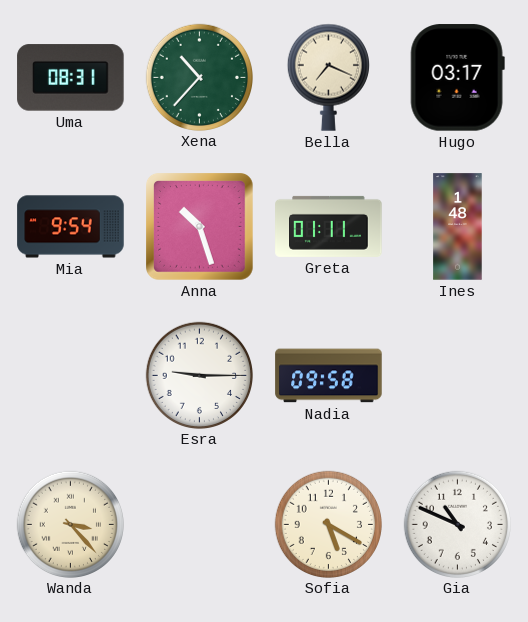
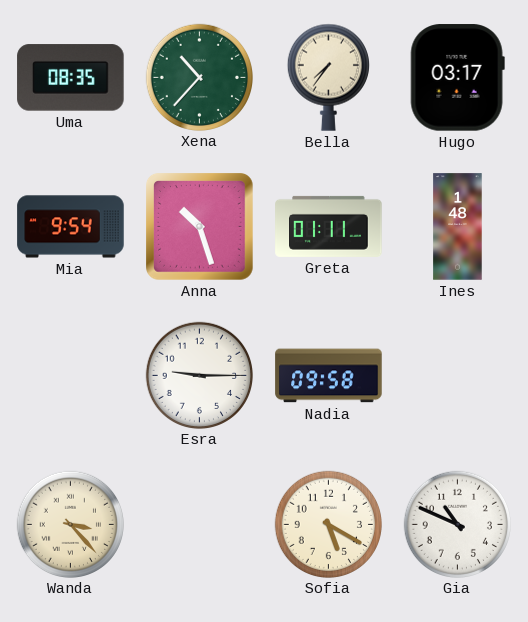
Uma: 08:31 -> 08:35 (71, 78)
Bella: 7:19 -> 7:36 (328, 77)
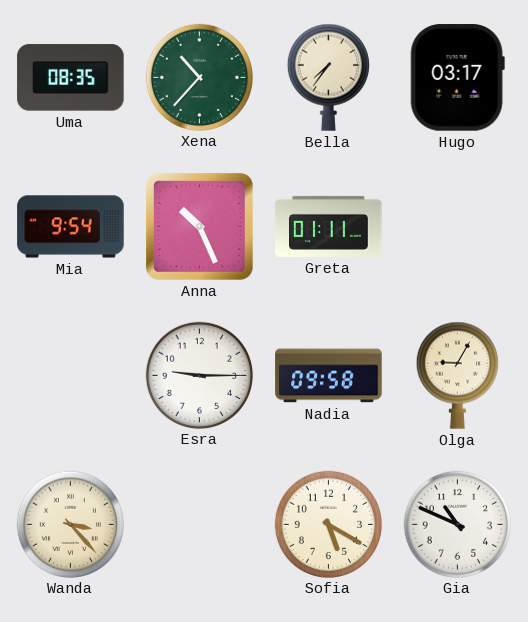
Anna: 10:27 -> 10:26 (200, 227)
Ines: 1:48 -> none (458, 227)
Olga: none -> 9:05 (457, 375)
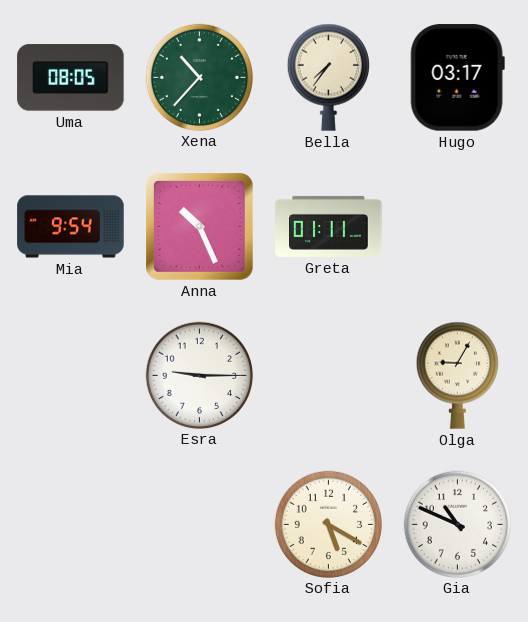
Uma: 08:35 -> 08:05 (71, 78)
Nadia: 09:58 -> none (329, 376)
Wanda: 3:23 -> none (70, 524)
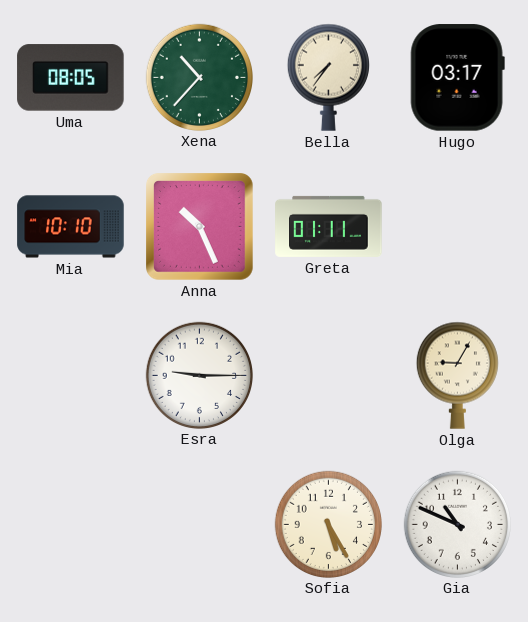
Mia: 9:54 -> 10:10 (71, 227)
Sofia: 5:20 -> 5:25 (328, 524)
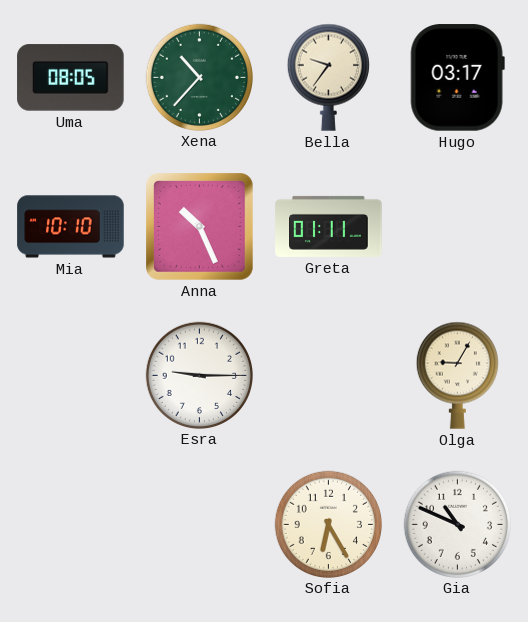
Bella: 7:36 -> 9:36 (328, 77)
Sofia: 5:25 -> 6:25 (328, 524)
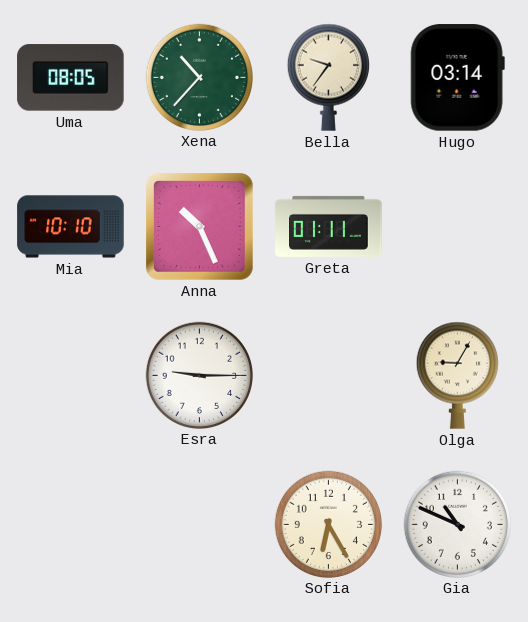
Hugo: 03:17 -> 03:14 (457, 78)
